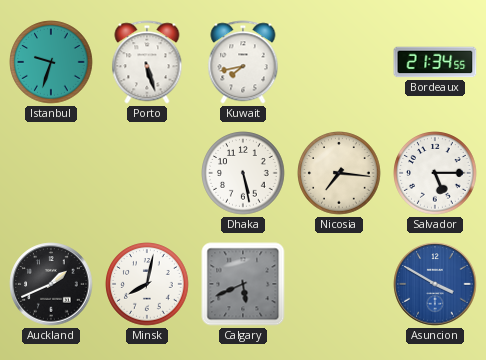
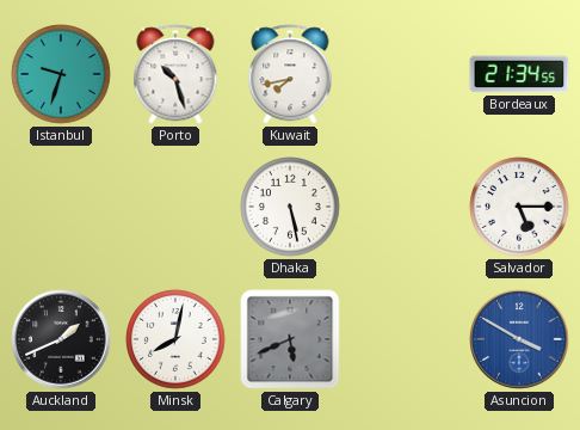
Porto: 5:27 -> 10:27 (175, 74)
Nicosia: 7:16 -> none (339, 173)
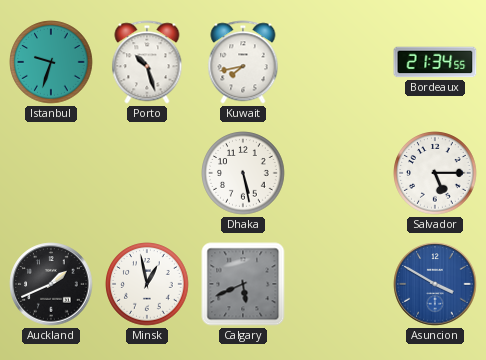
Minsk: 8:02 -> 12:58 (147, 284)
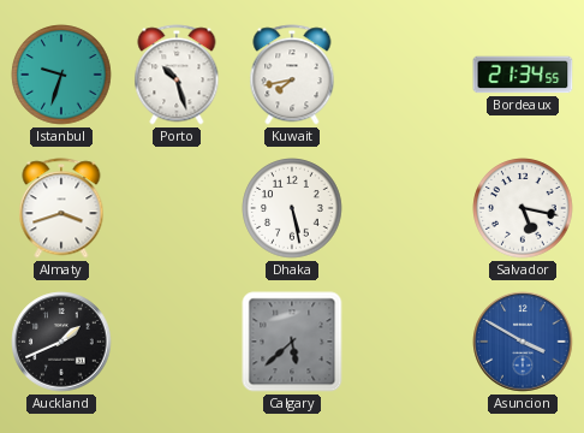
Almaty: none -> 3:42 (61, 208)
Salvador: 5:15 -> 5:17 (523, 208)
Minsk: 12:58 -> none (147, 284)
Calgary: 5:41 -> 5:38 (292, 342)
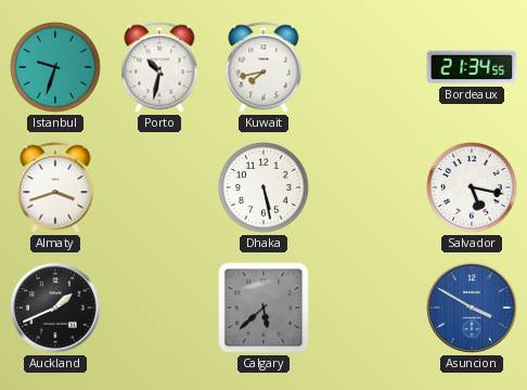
Porto: 10:27 -> 10:32 (159, 67)
